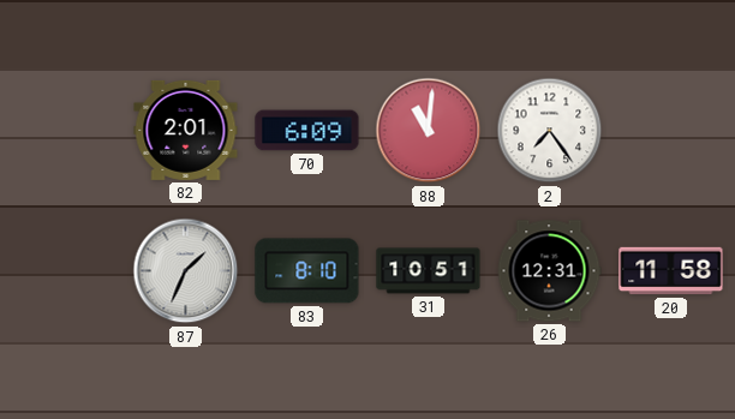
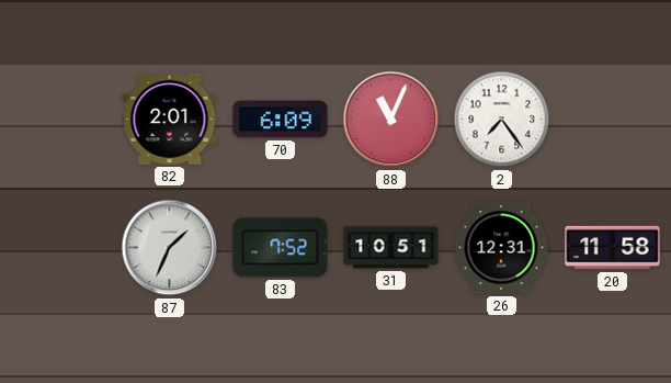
88: 11:01 -> 11:04 (391, 120)
83: 8:10 -> 7:52 (281, 248)
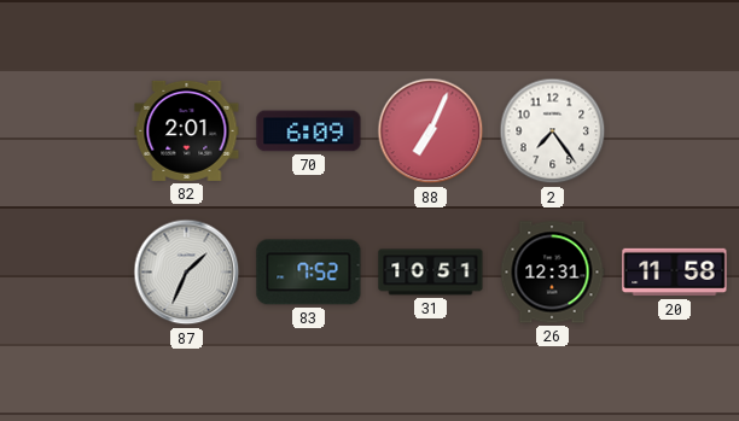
88: 11:04 -> 7:04 (431, 131)
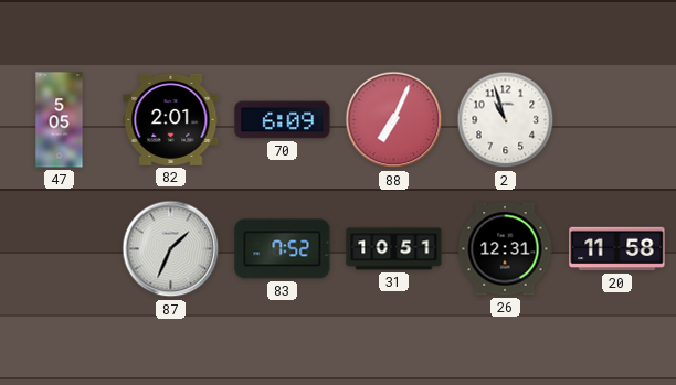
47: none -> 5:05 (60, 120)
2: 7:24 -> 10:57 (506, 120)
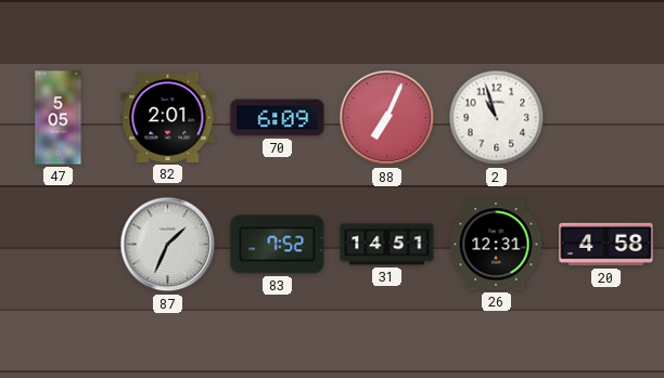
31: 10:51 -> 14:51 (387, 245)
20: 11:58 -> 4:58 (606, 245)
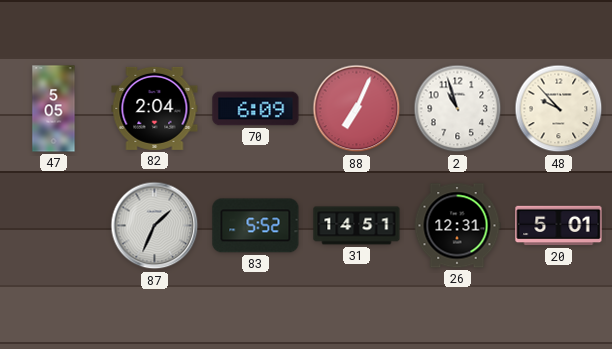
82: 2:01 -> 2:04 (155, 108)
48: none -> 9:53 (559, 109)
83: 7:52 -> 5:52 (256, 226)
20: 4:58 -> 5:01 (559, 226)
